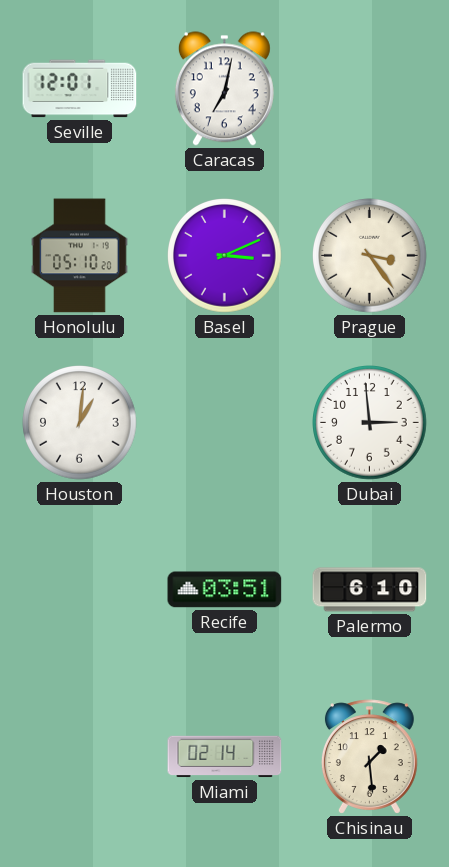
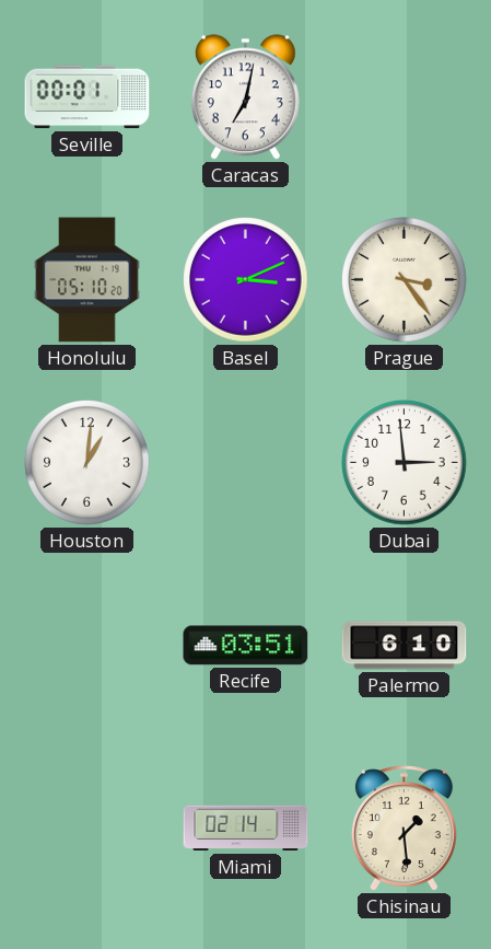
Seville: 12:01 -> 00:01 (87, 97)
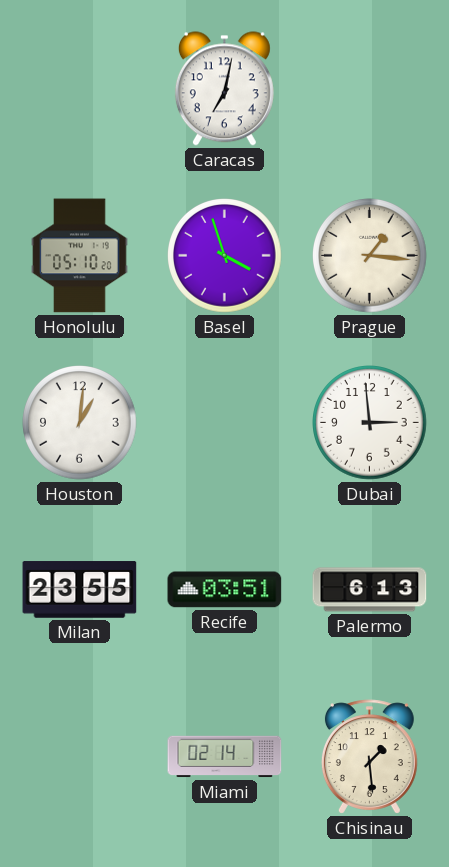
Seville: 00:01 -> none (87, 97)
Basel: 3:11 -> 3:57 (225, 256)
Prague: 3:24 -> 1:16 (370, 256)
Milan: none -> 23:55 (80, 590)
Palermo: 6:10 -> 6:13 (370, 590)
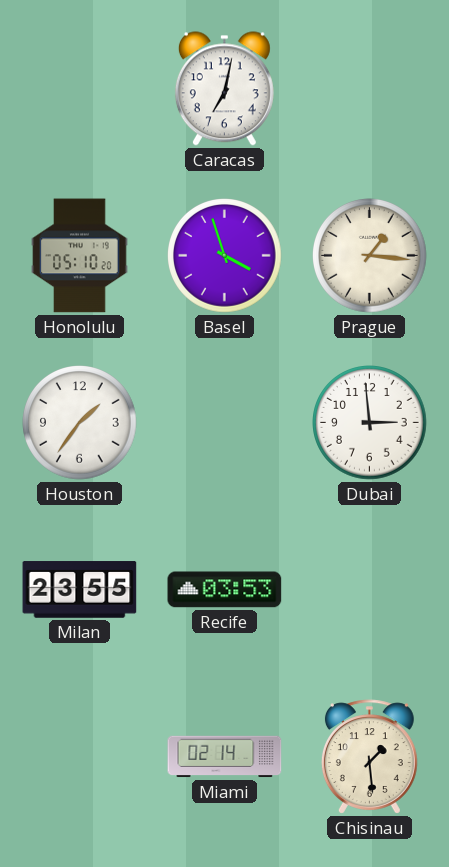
Houston: 1:01 -> 1:36 (80, 423)
Recife: 03:51 -> 03:53 (225, 590)
Palermo: 6:13 -> none (370, 590)
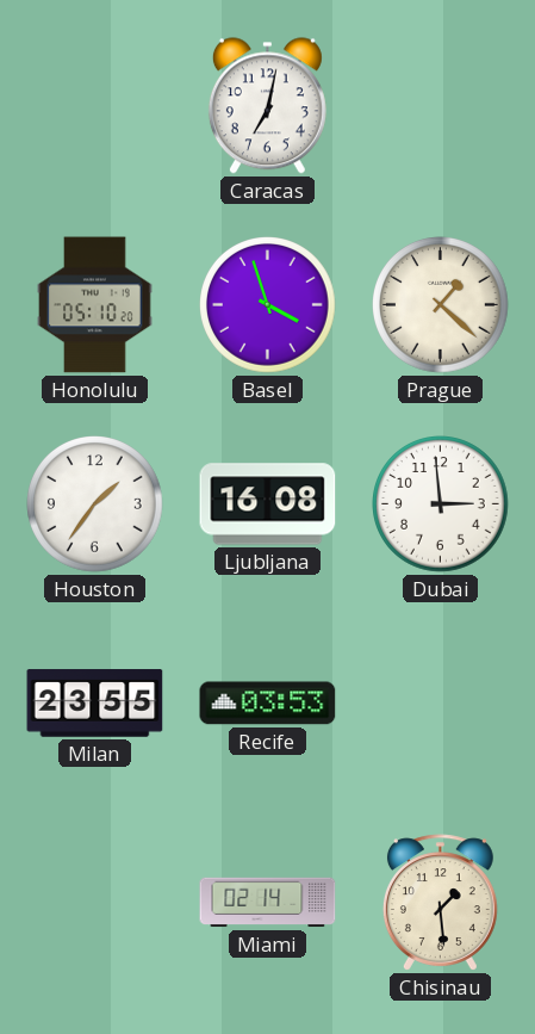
Prague: 1:16 -> 1:22 (441, 305)
Ljubljana: none -> 16:08 (268, 504)
